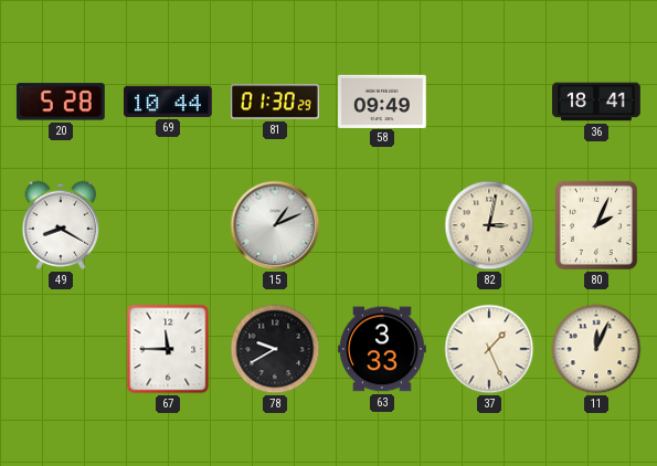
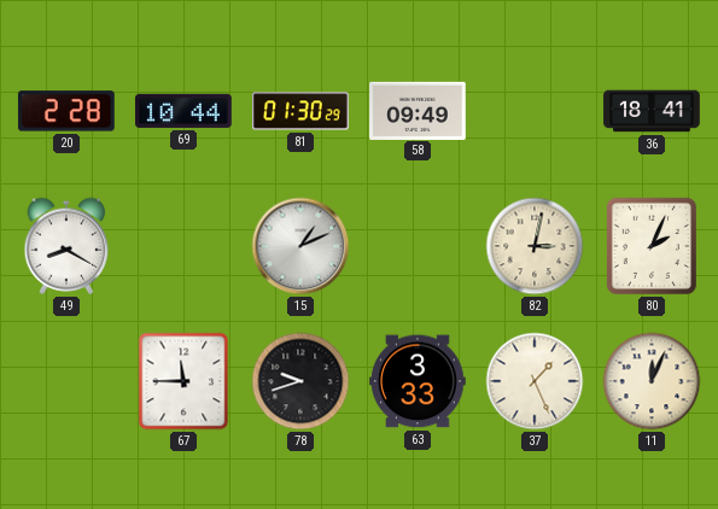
20: 5:28 -> 2:28 (66, 111)
78: 9:40 -> 9:42 (300, 381)
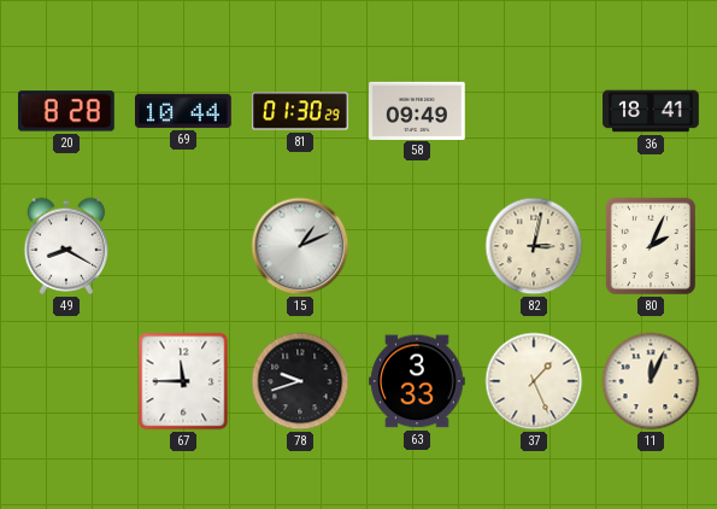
20: 2:28 -> 8:28 (66, 111)
